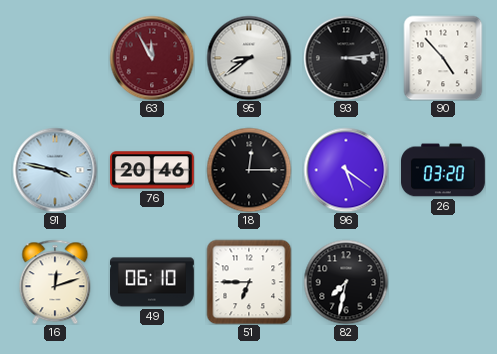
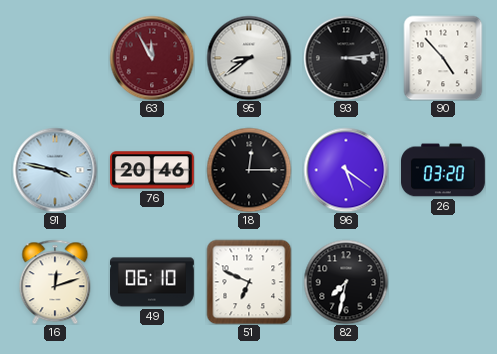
51: 6:45 -> 6:49 (249, 282)
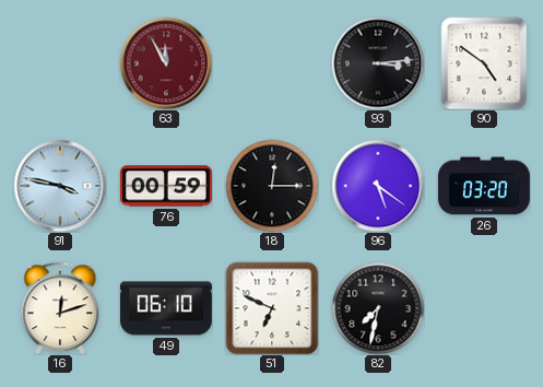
95: 8:39 -> none (249, 58)
90: 4:53 -> 4:51 (484, 63)
76: 20:46 -> 00:59 (166, 186)
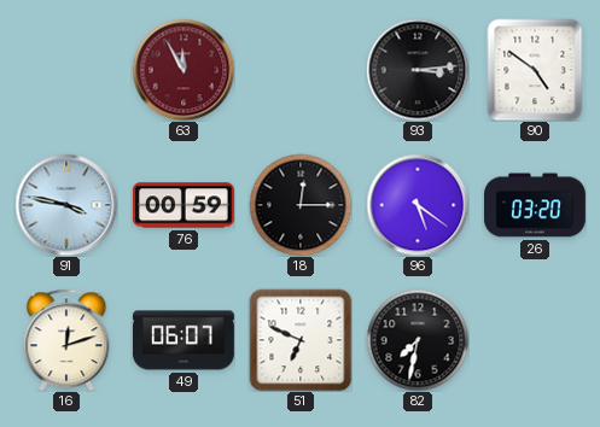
49: 06:10 -> 06:07 (185, 340)
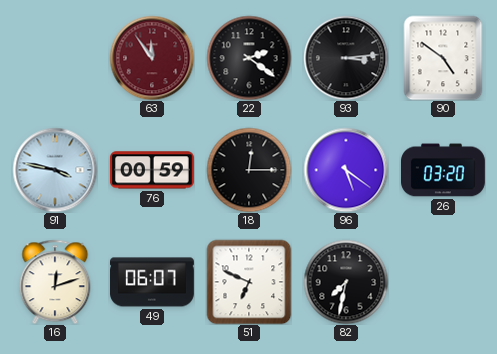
63: 11:55 -> 11:54 (152, 58)
22: none -> 2:21 (249, 58)
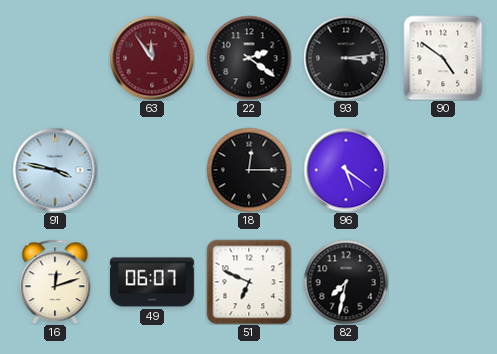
76: 00:59 -> none (152, 170)
26: 03:20 -> none (444, 170)
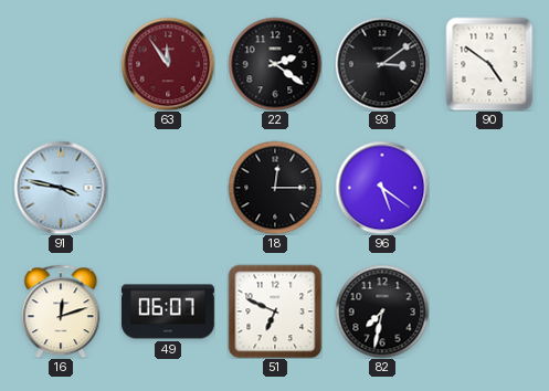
93: 3:14 -> 3:09 (382, 64)
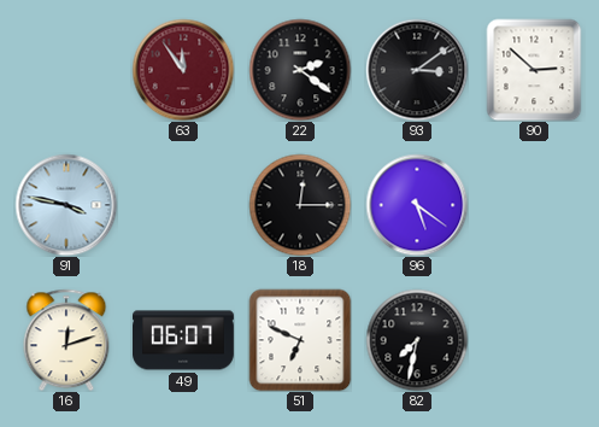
90: 4:51 -> 2:52 (534, 70)
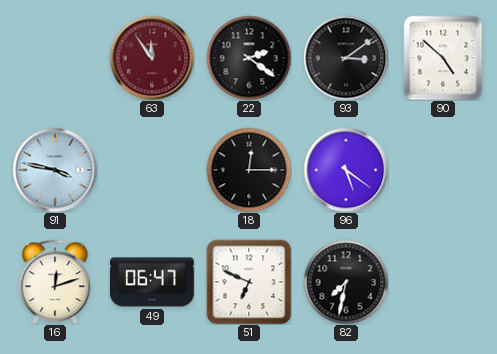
90: 2:52 -> 4:52 (443, 58)
49: 06:07 -> 06:47 (153, 282)
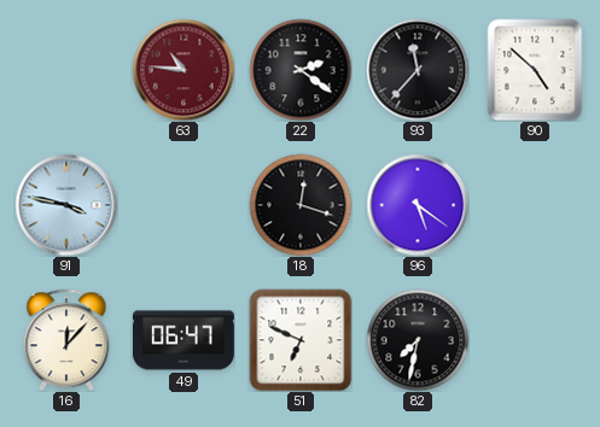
63: 11:54 -> 10:46 (184, 70)
93: 3:09 -> 11:37 (418, 70)
18: 12:15 -> 12:18 (301, 205)
16: 12:12 -> 12:07 (66, 340)
